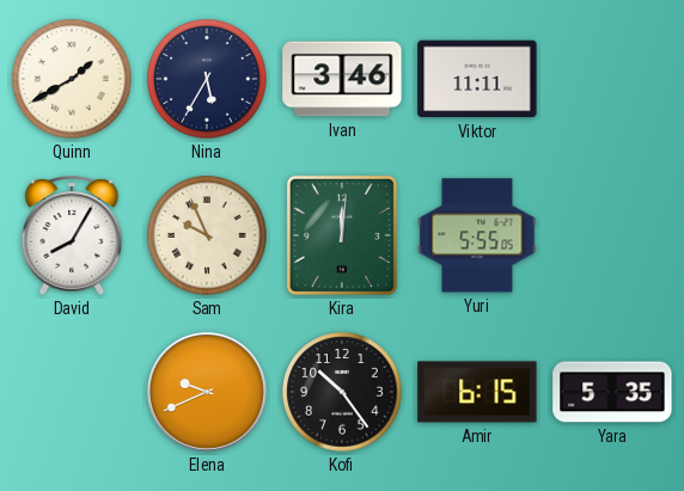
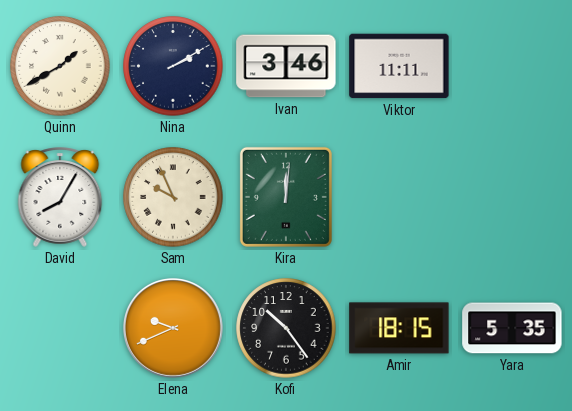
Nina: 5:35 -> 2:10 (173, 66)
Yuri: 5:55 -> none (477, 235)
Amir: 6:15 -> 18:15 (399, 328)
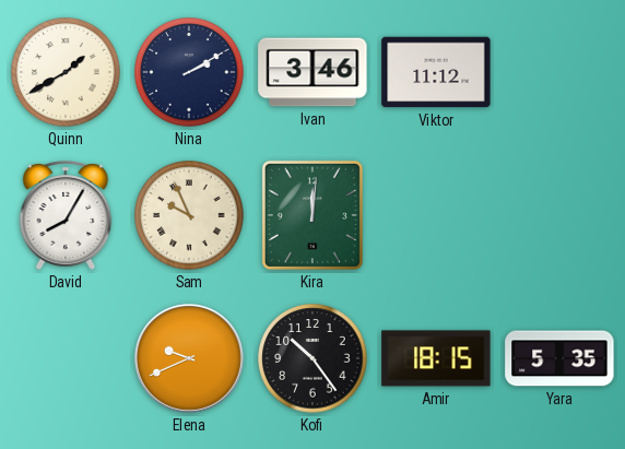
Viktor: 11:11 -> 11:12 (436, 72)
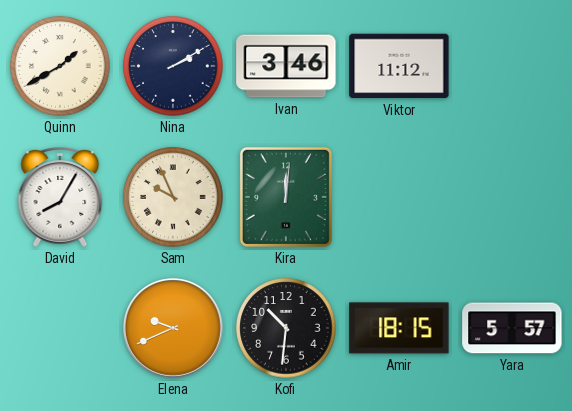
Kofi: 10:24 -> 10:31 (286, 328)
Yara: 5:35 -> 5:57 (512, 328)
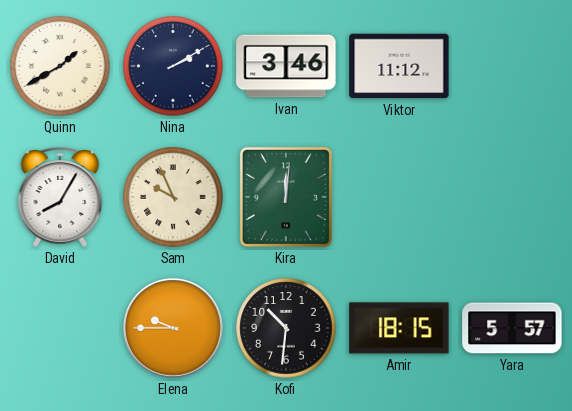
Elena: 9:41 -> 9:45 (173, 328)
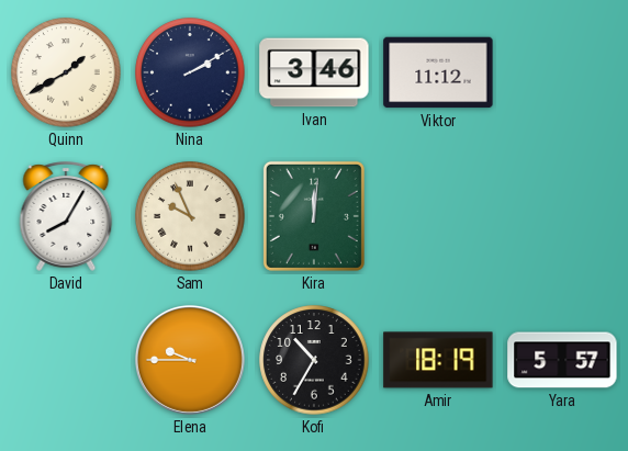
Kofi: 10:31 -> 10:35 (314, 360)
Amir: 18:15 -> 18:19 (438, 360)
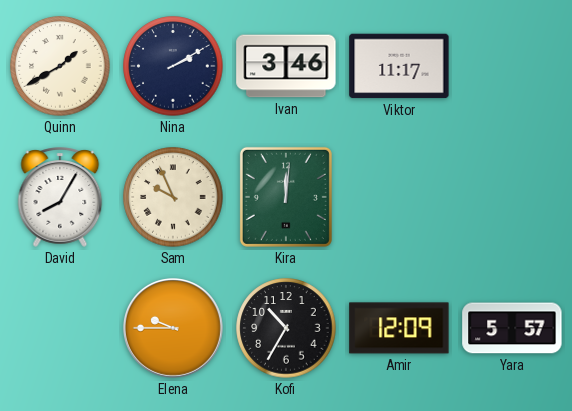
Viktor: 11:12 -> 11:17 (399, 66)
Amir: 18:19 -> 12:09 (399, 328)
